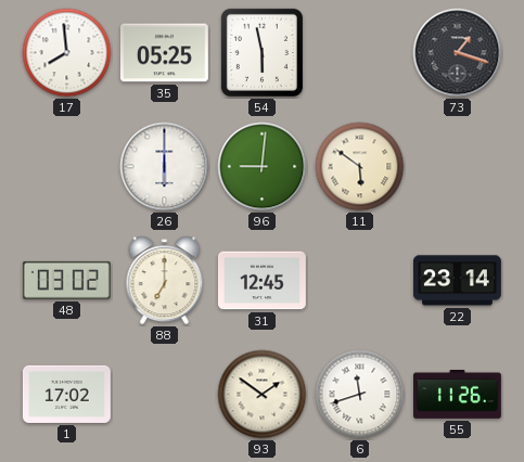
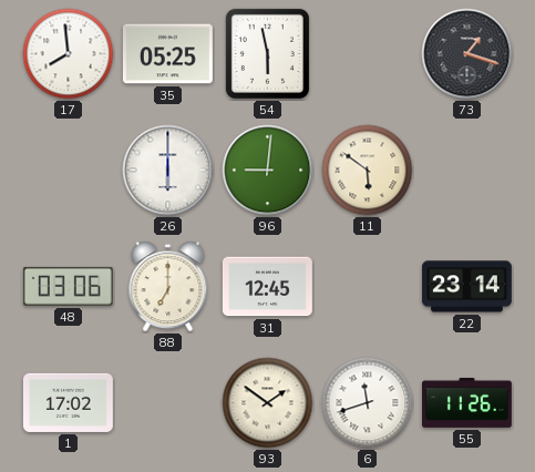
48: 03:02 -> 03:06 (68, 286)
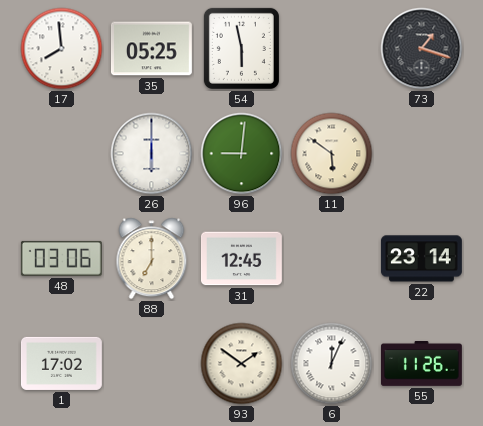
6: 11:42 -> 12:04 (332, 364)
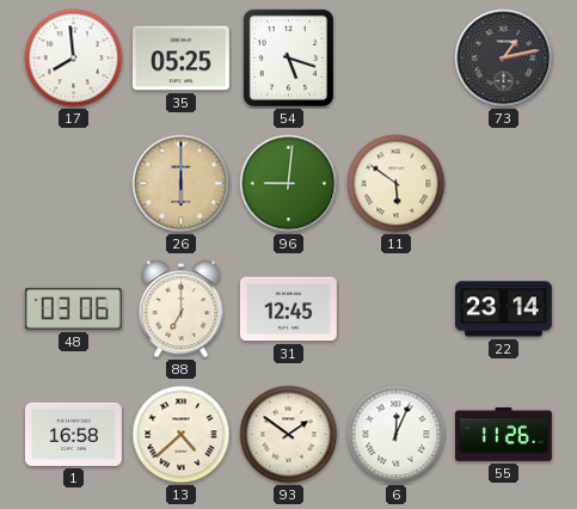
54: 5:58 -> 5:18 (288, 57)
73: 1:18 -> 1:13 (504, 59)
26 dial: white -> champagne (182, 184)
1: 17:02 -> 16:58 (73, 434)
13: none -> 4:38 (182, 435)
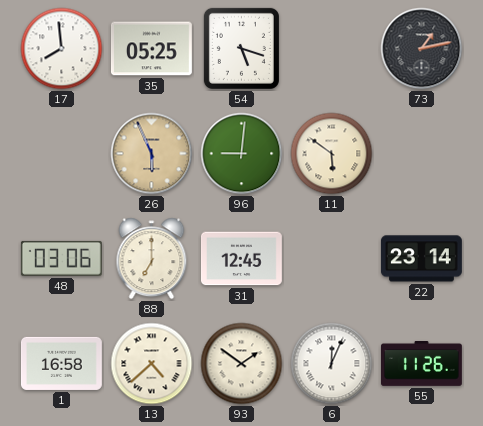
26: 6:00 -> 5:56 (152, 154)
